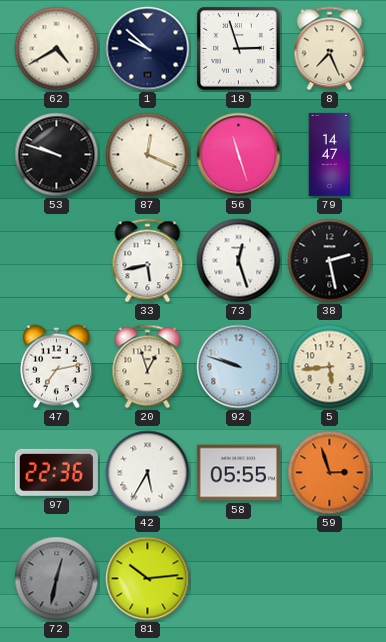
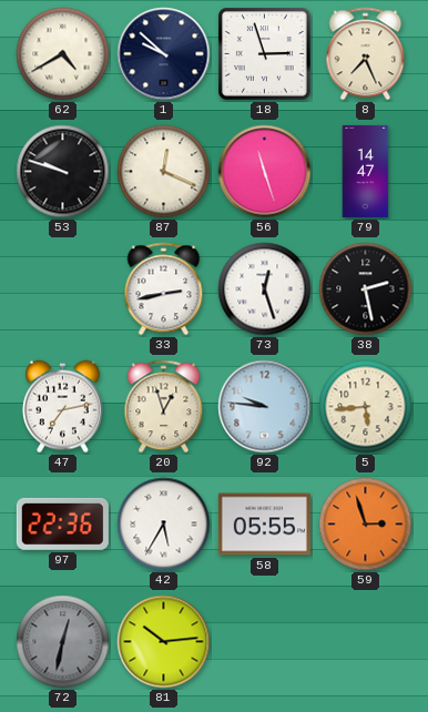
33: 5:43 -> 2:43 (164, 289)
92: 9:48 -> 9:46 (265, 407)
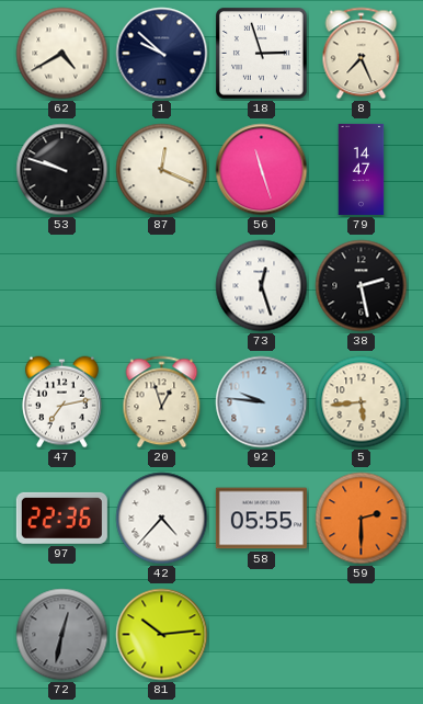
33: 2:43 -> none (164, 289)
42: 5:35 -> 4:37 (162, 519)
59: 2:57 -> 2:30 (362, 519)
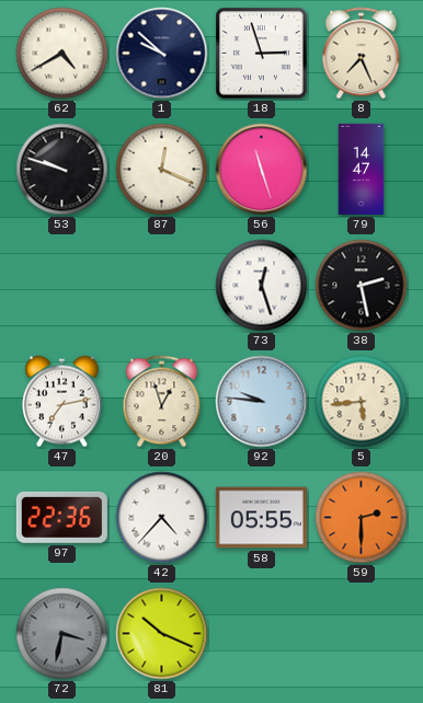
72: 12:32 -> 3:32 (62, 634)
81: 10:14 -> 10:19 (162, 634)
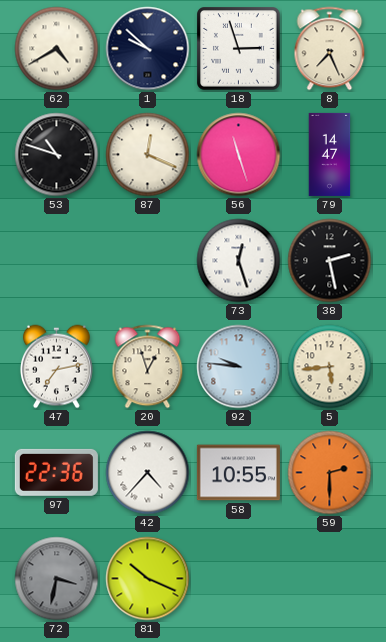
53: 9:48 -> 10:48 (57, 155)
58: 05:55 -> 10:55 (238, 473)
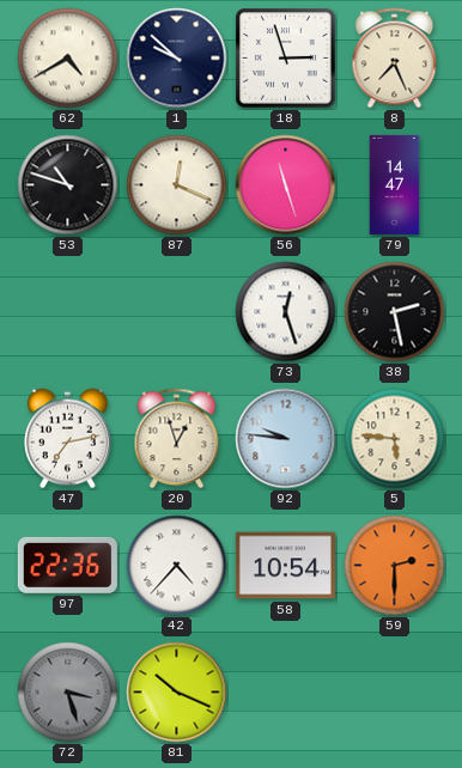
5: 5:44 -> 5:46 (395, 439)
58: 10:55 -> 10:54 (285, 566)
72: 3:32 -> 3:27 (68, 693)
